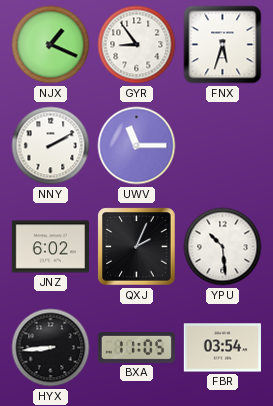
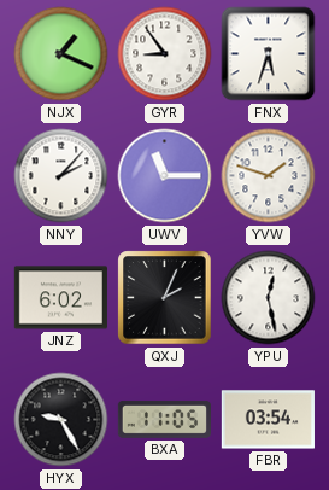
NNY: 2:10 -> 2:07 (61, 176)
YVW: none -> 1:48 (269, 176)
YPU: 10:29 -> 12:28 (269, 298)
HYX: 8:44 -> 9:25 (61, 420)
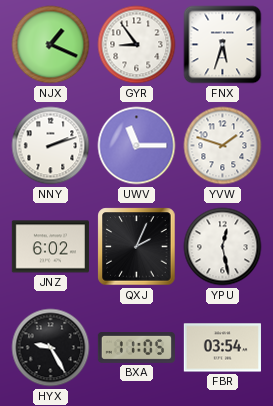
NNY: 2:07 -> 2:12 (51, 146)
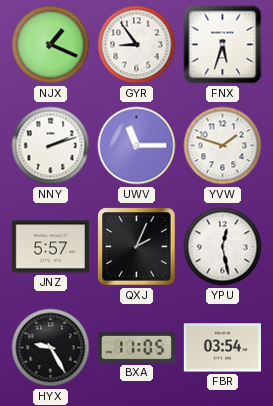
JNZ: 6:02 -> 5:57 (50, 247)
